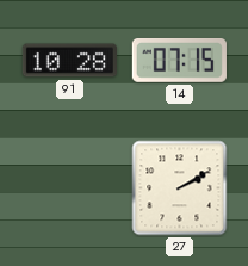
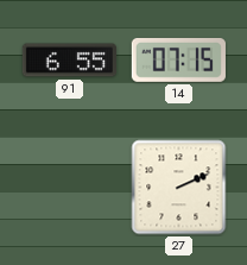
91: 10:28 -> 6:55 (69, 61)
27: 2:10 -> 2:11 (179, 188)
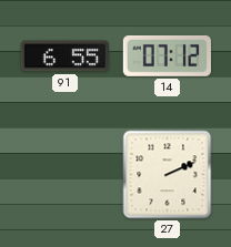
14: 07:15 -> 07:12 (167, 55)
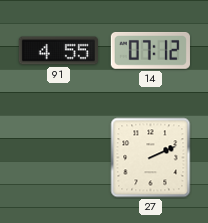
91: 6:55 -> 4:55 (58, 51)
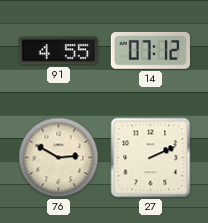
76: none -> 2:50 (59, 158)
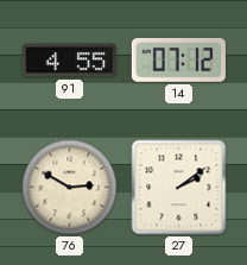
27: 2:11 -> 2:09 (179, 188)
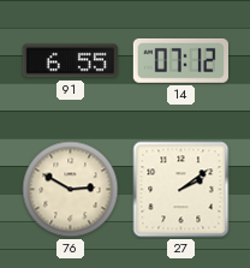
91: 4:55 -> 6:55 (70, 61)
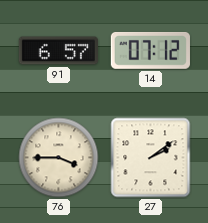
91: 6:55 -> 6:57 (58, 51)
76: 2:50 -> 3:45 (59, 158)
